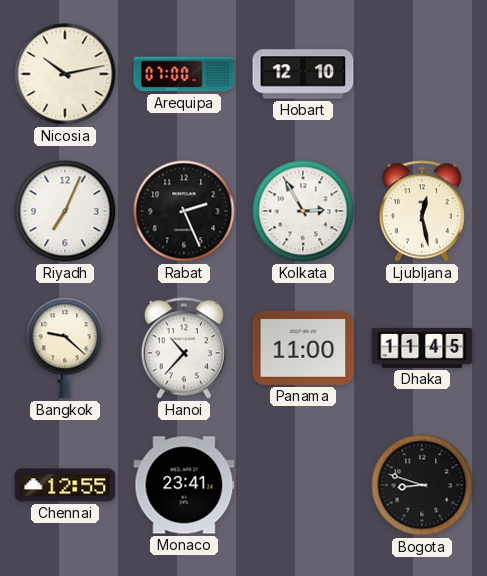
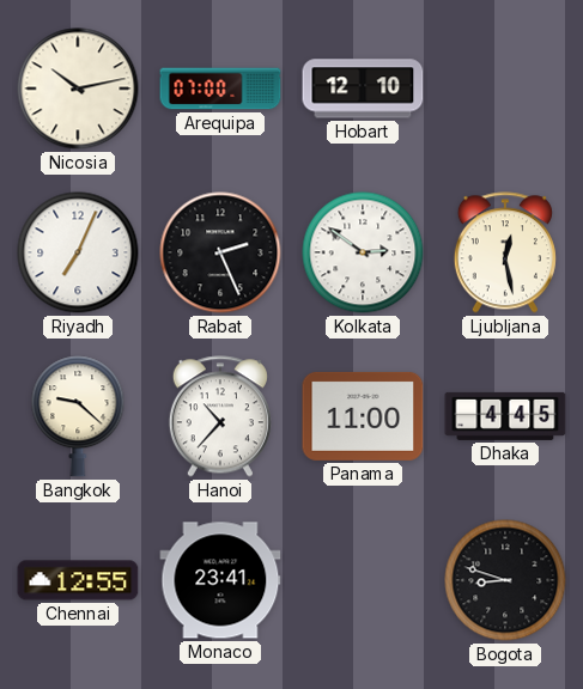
Kolkata: 2:55 -> 2:51 (363, 252)
Dhaka: 11:45 -> 4:45 (505, 416)
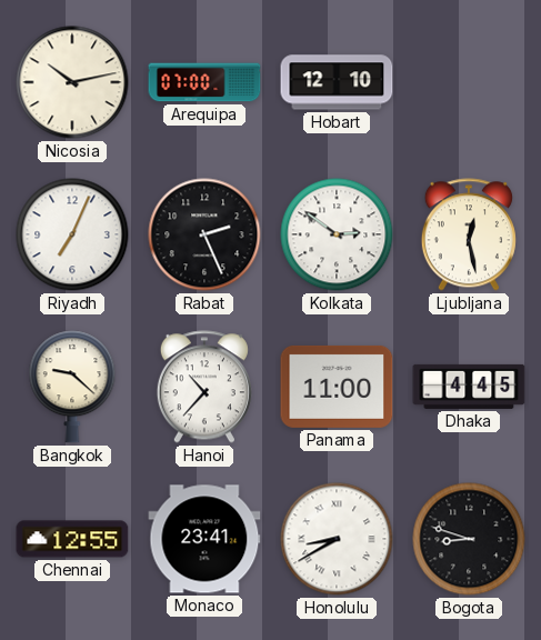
Honolulu: none -> 8:40 (337, 539)
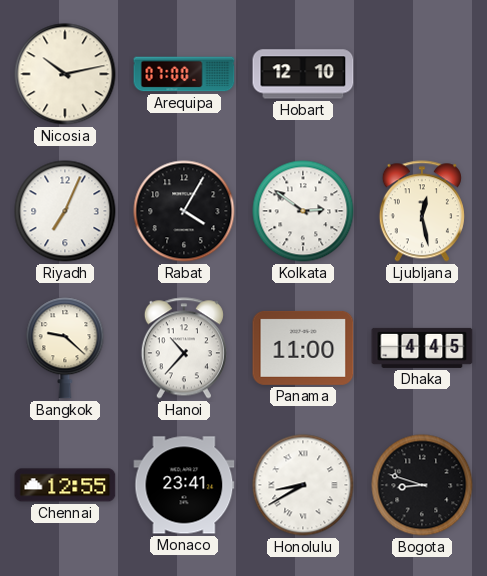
Rabat: 2:26 -> 4:05 (184, 211)
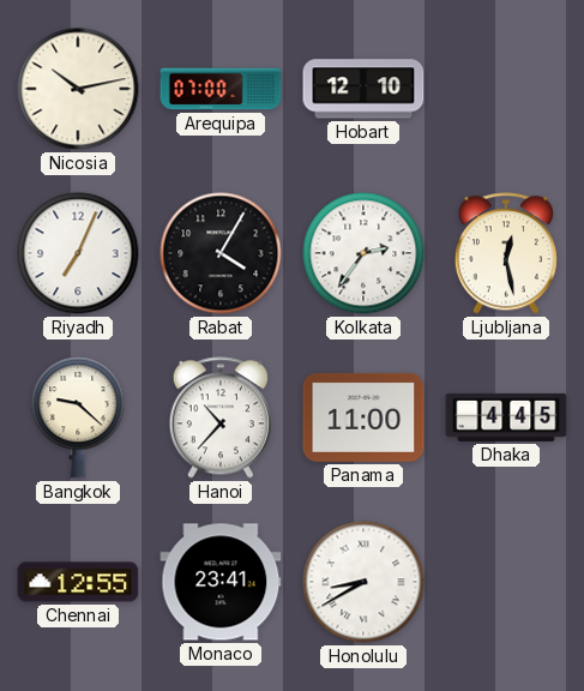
Kolkata: 2:51 -> 2:36 (363, 253)
Bogota: 8:48 -> none (422, 485)
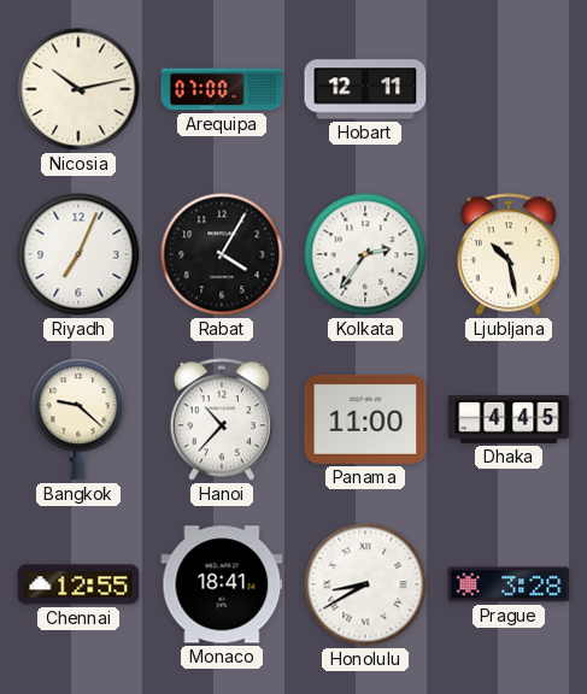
Hobart: 12:10 -> 12:11 (365, 89)
Ljubljana: 12:28 -> 10:28 (509, 254)
Monaco: 23:41 -> 18:41 (222, 584)
Prague: none -> 3:28 (509, 584)
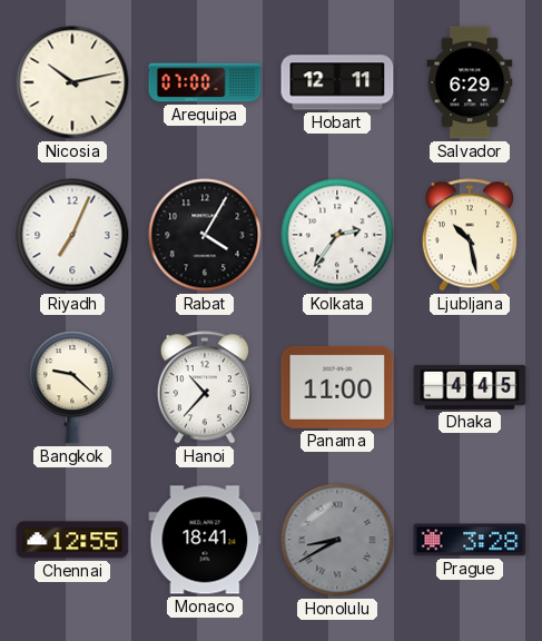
Salvador: none -> 6:29 (470, 82)
Honolulu dial: white -> grey (337, 540)
